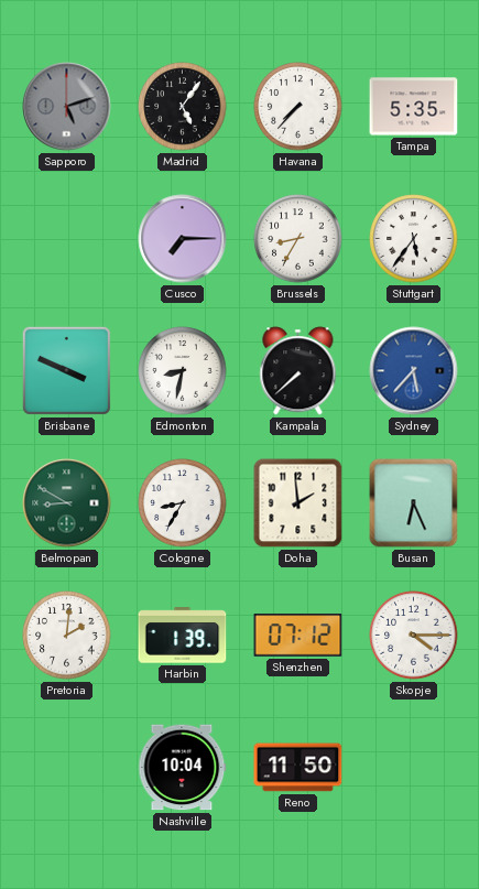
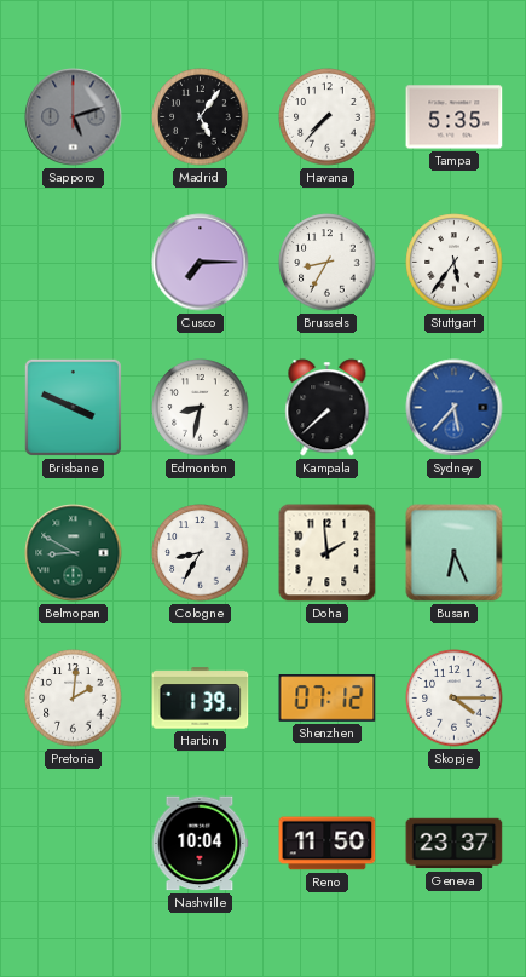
Geneva: none -> 23:37 (455, 844)
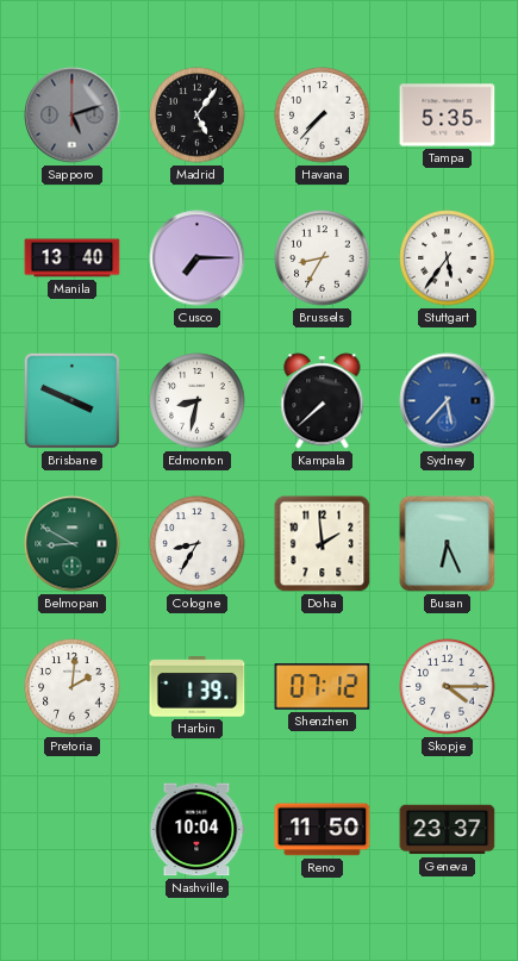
Manila: none -> 13:40 (73, 258)
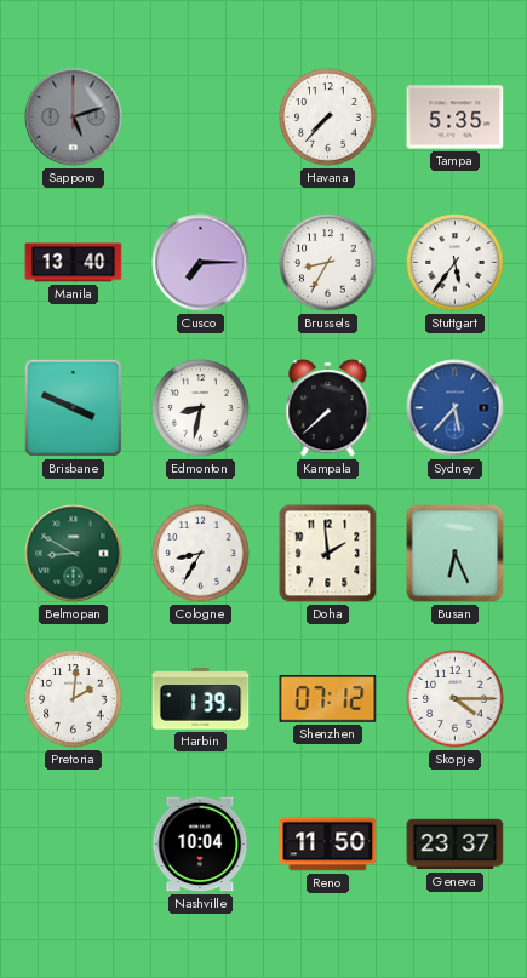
Madrid: 5:06 -> none (198, 116)
